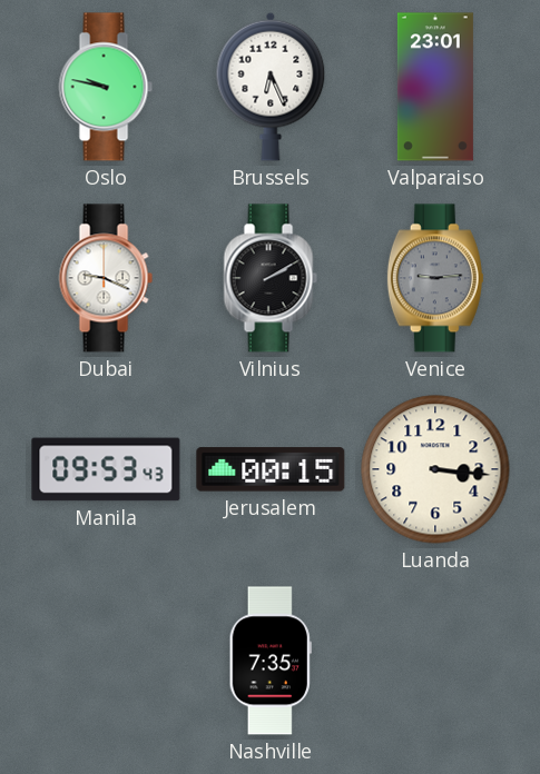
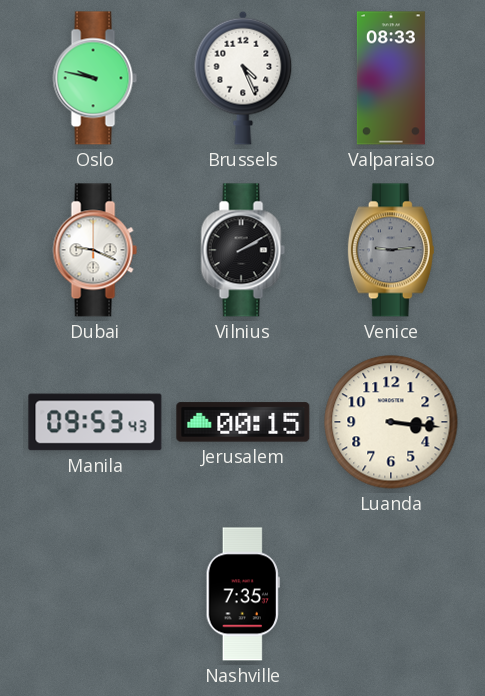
Brussels: 6:26 -> 4:26 (243, 78)
Valparaiso: 23:01 -> 08:33 (391, 78)
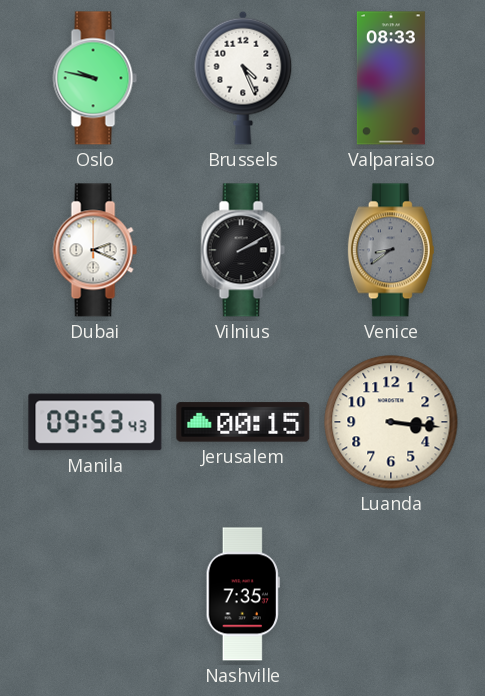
Dubai: 9:19 -> 2:19 (95, 250)
Venice: 9:14 -> 8:39 (391, 250)
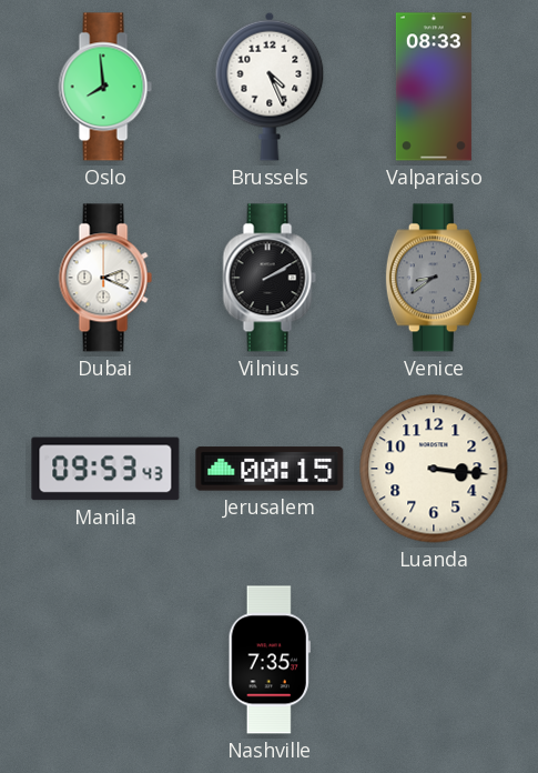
Oslo: 9:47 -> 7:59 (105, 87)
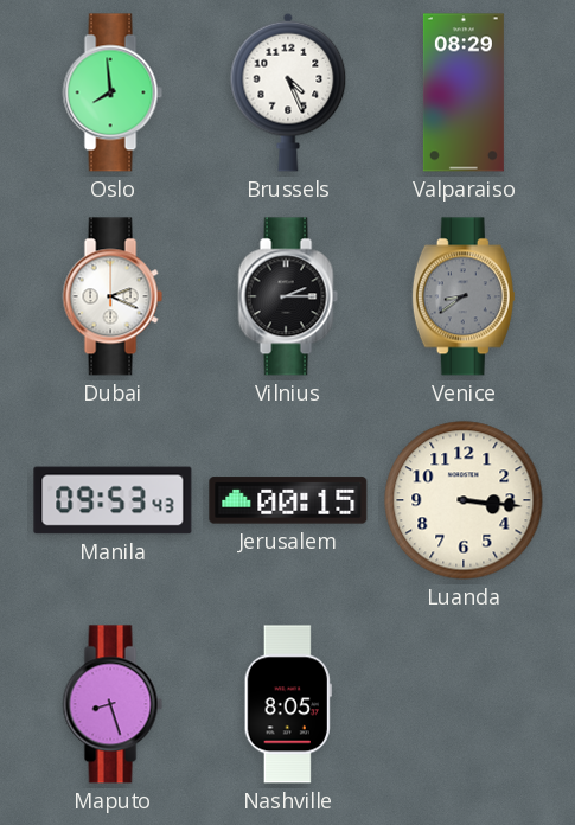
Valparaiso: 08:33 -> 08:29 (464, 92)
Vilnius: 2:10 -> 2:15 (288, 296)
Maputo: none -> 8:27 (113, 704)
Nashville: 7:35 -> 8:05 (288, 704)
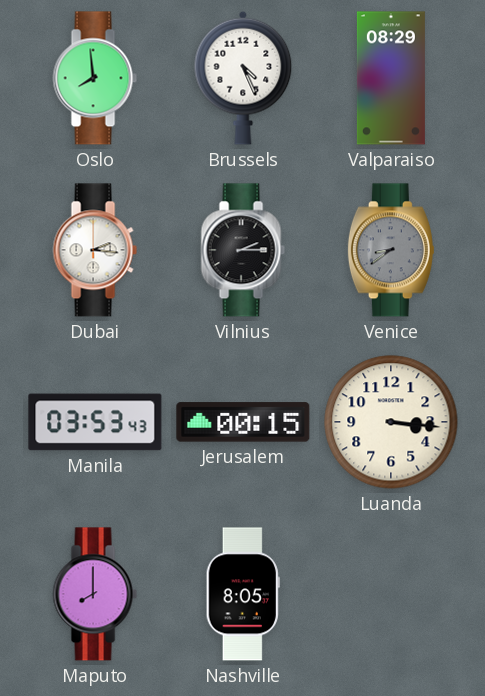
Dubai: 2:19 -> 2:16 (95, 250)
Manila: 09:53 -> 03:53 (95, 422)
Maputo: 8:27 -> 8:00 (95, 594)
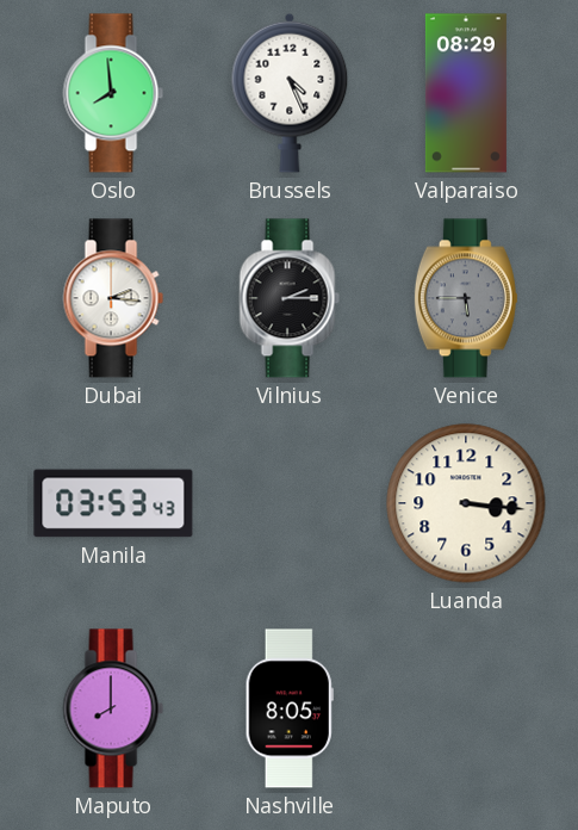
Venice: 8:39 -> 5:45 (466, 298)
Jerusalem: 00:15 -> none (243, 422)
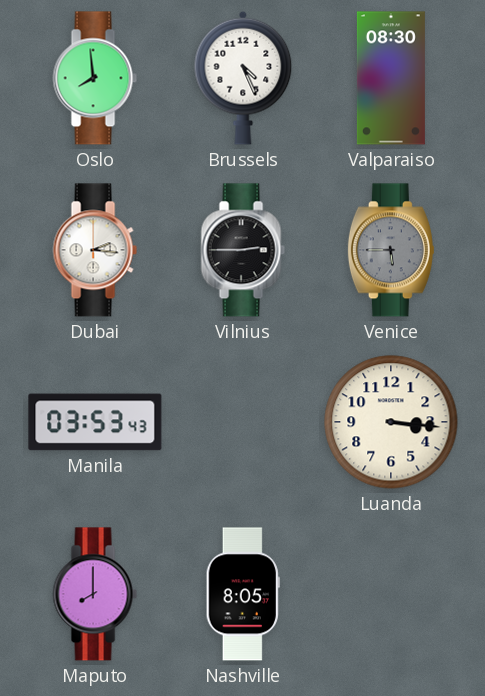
Valparaiso: 08:29 -> 08:30 (391, 78)
Vilnius: 2:15 -> 2:45 (243, 250)
